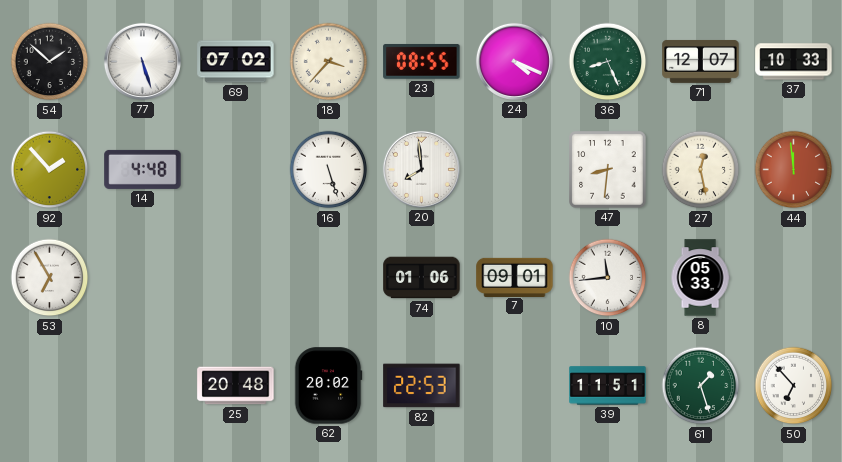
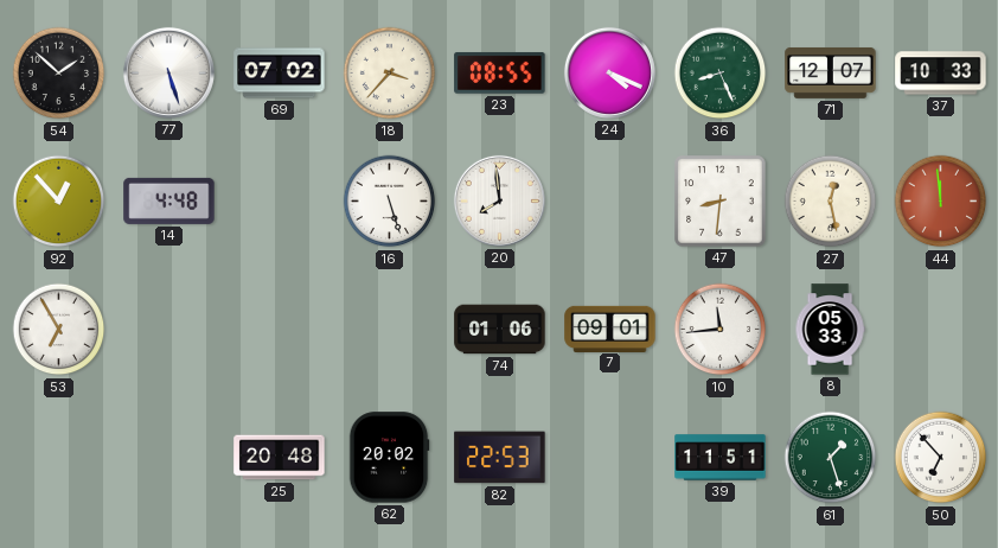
92: 1:53 -> 12:53 (59, 202)
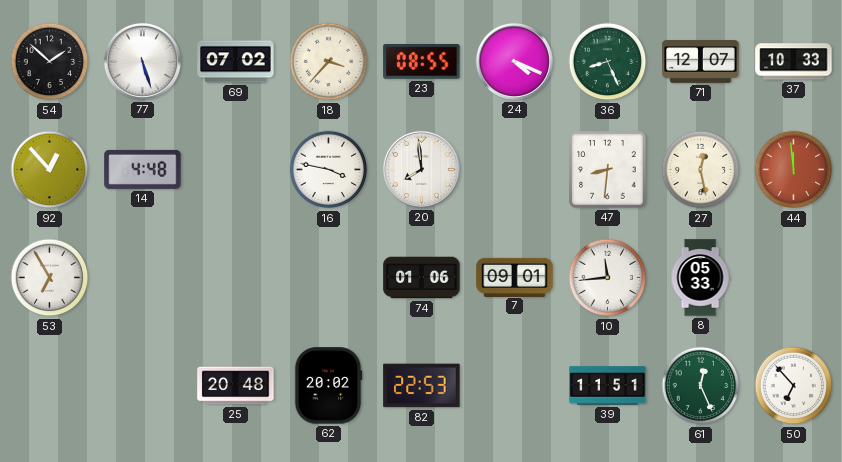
16: 5:27 -> 3:47 (329, 170)
61: 1:27 -> 12:26 (701, 386)
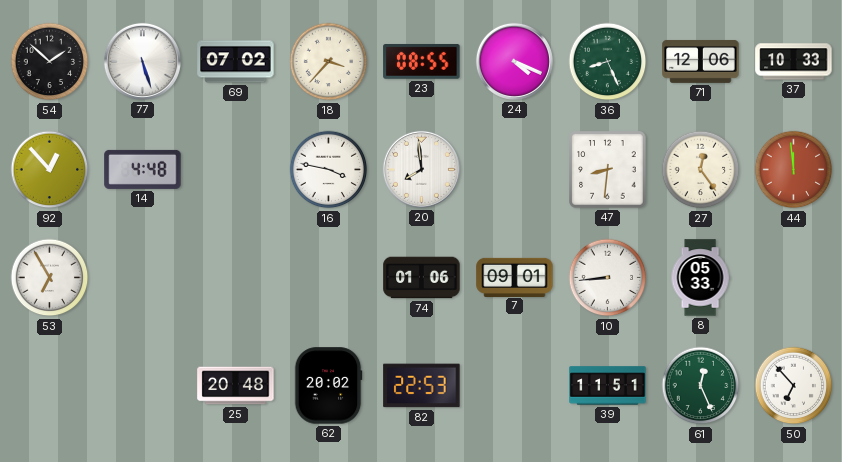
71: 12:07 -> 12:06 (701, 61)
27: 12:28 -> 12:24 (701, 170)
10: 11:44 -> 8:44 (608, 278)
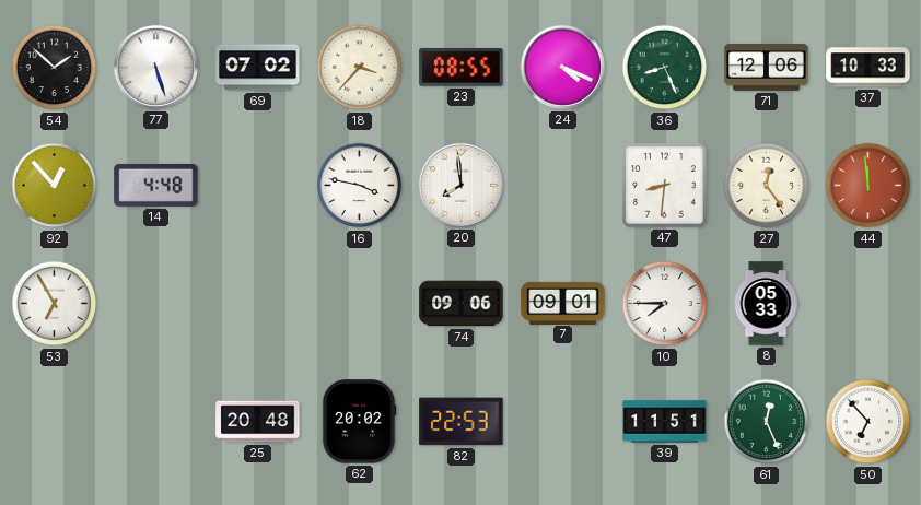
74: 01:06 -> 09:06 (462, 304)
10: 8:44 -> 7:45 (665, 304)
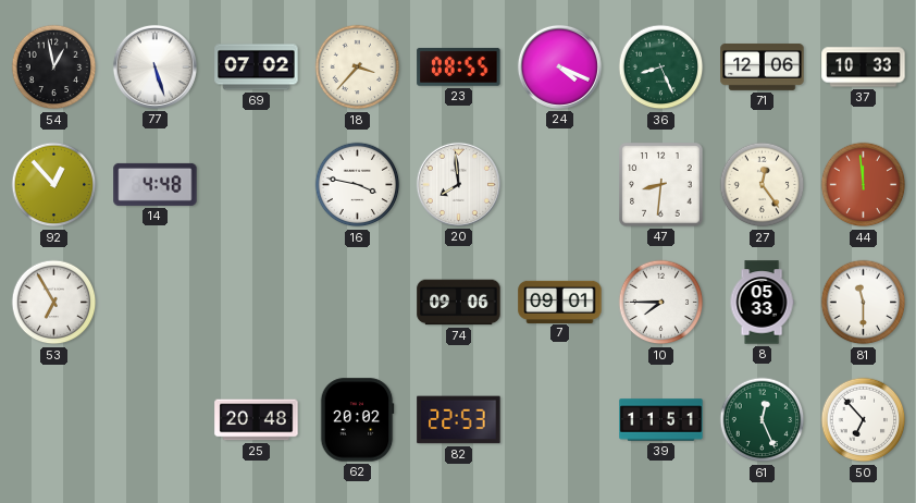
54: 1:52 -> 12:58 (54, 68)
81: none -> 11:30 (864, 303)
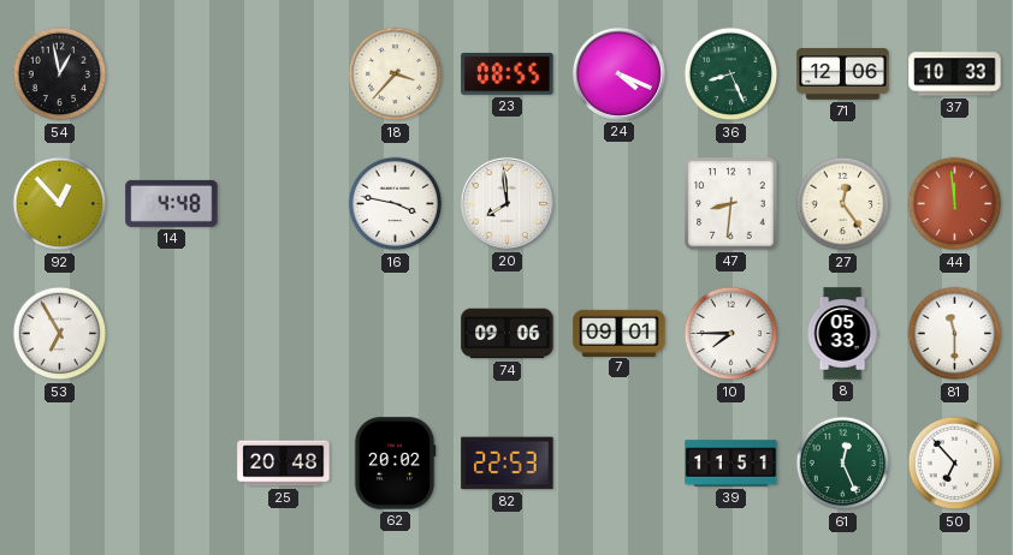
77: 5:27 -> none (154, 66)
69: 07:02 -> none (257, 68)
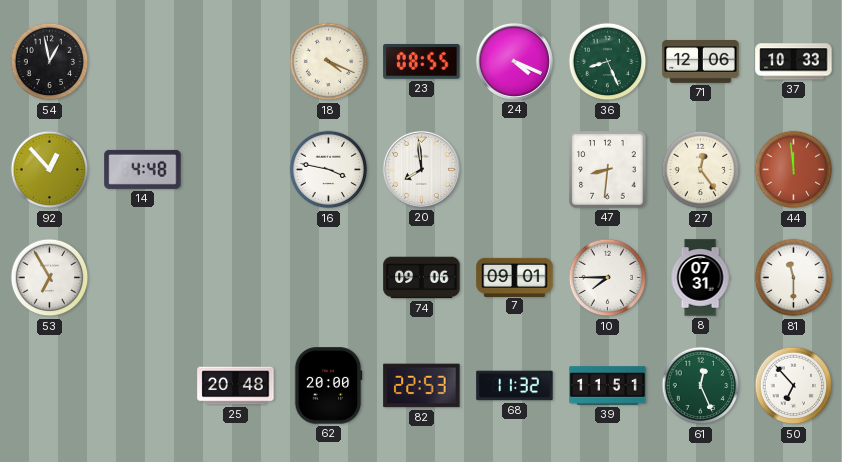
18: 3:37 -> 4:19 (329, 62)
8: 05:33 -> 07:31 (700, 278)
62: 20:02 -> 20:00 (328, 386)
68: none -> 11:32 (515, 386)
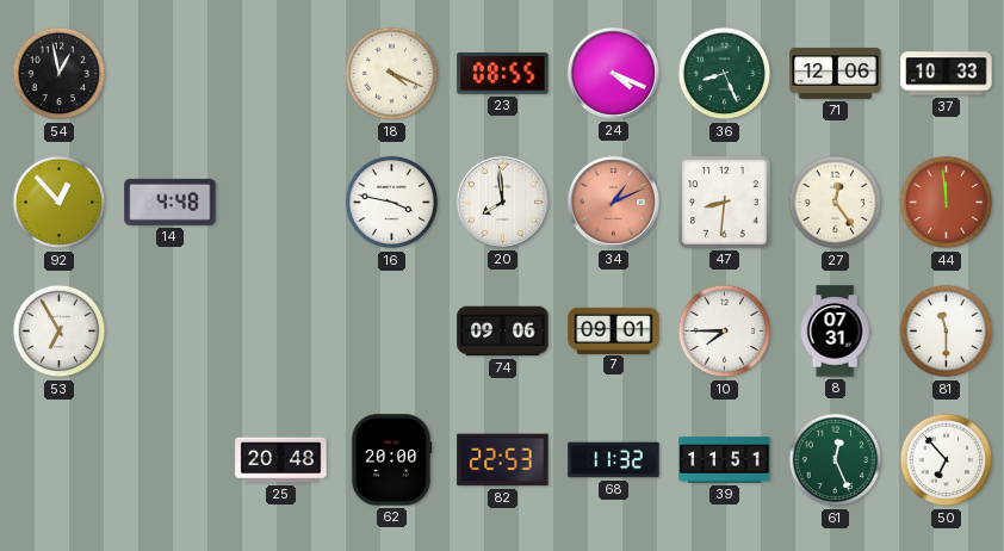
34: none -> 1:11 (613, 202)
